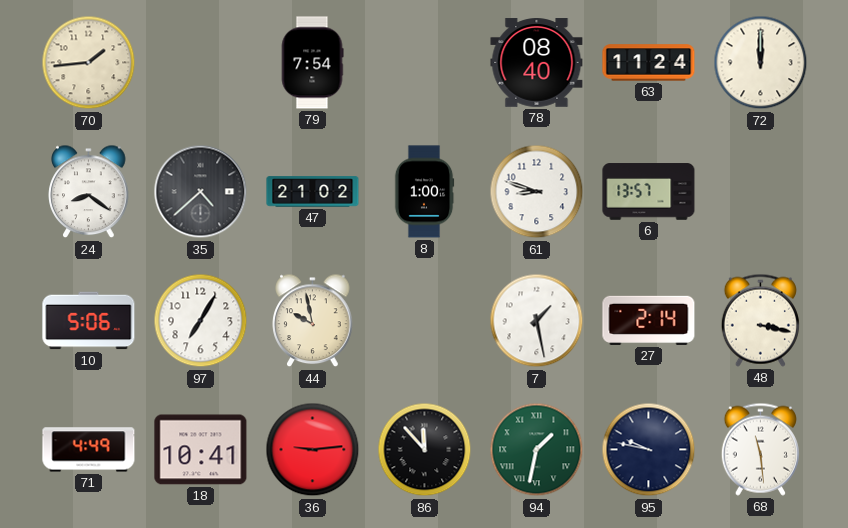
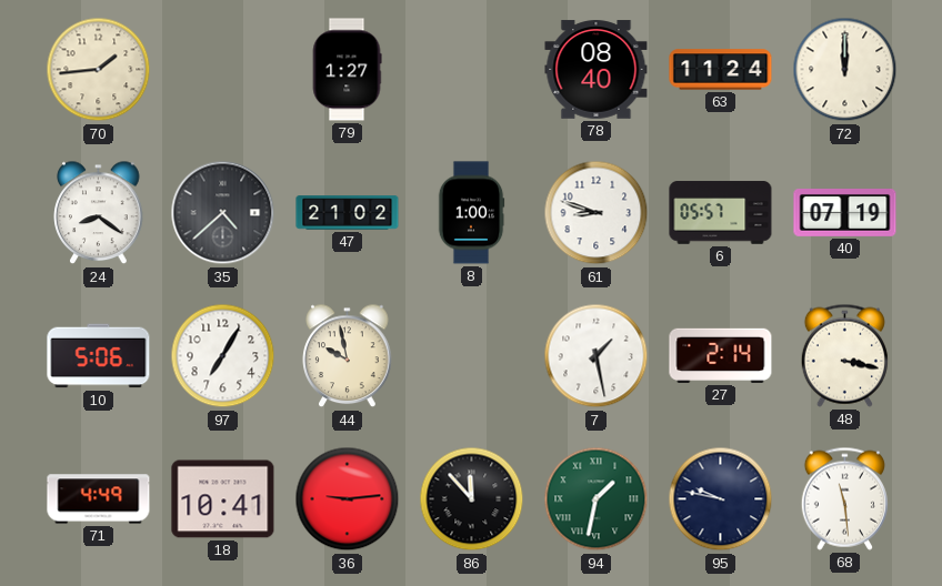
79: 7:54 -> 1:27 (347, 70)
6: 13:57 -> 05:57 (721, 213)
40: none -> 07:19 (845, 213)
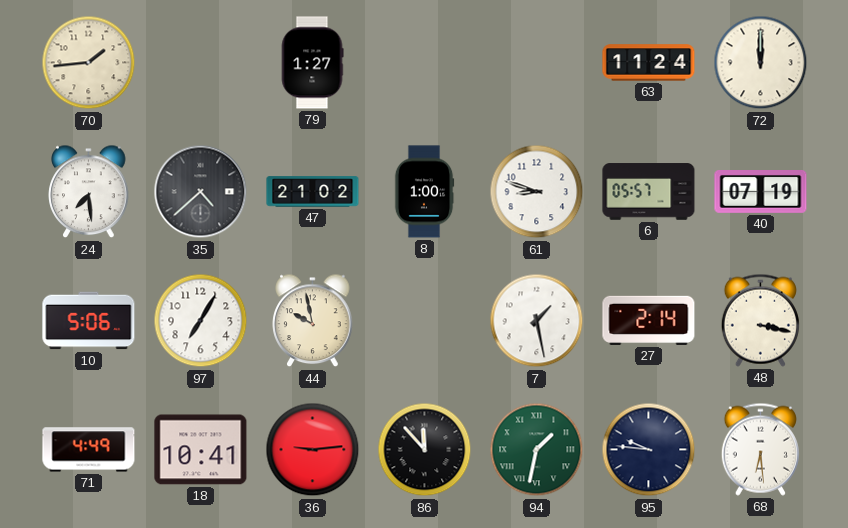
78: 08:40 -> none (597, 70)
24: 8:21 -> 7:29 (89, 192)
95: 9:47 -> 9:46 (649, 450)
68: 11:29 -> 6:29 (760, 449)
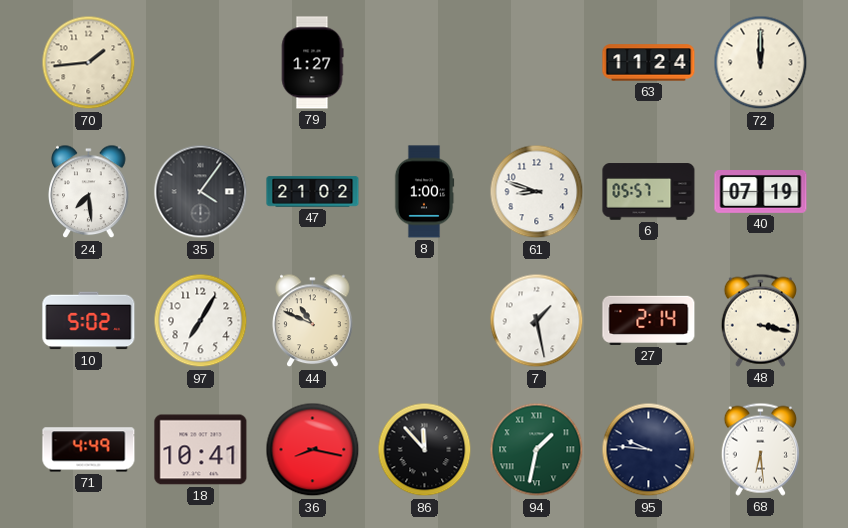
35: 4:38 -> 4:06 (201, 192)
10: 5:06 -> 5:02 (89, 321)
44: 9:58 -> 10:49 (313, 321)
36: 9:14 -> 8:17 (313, 450)
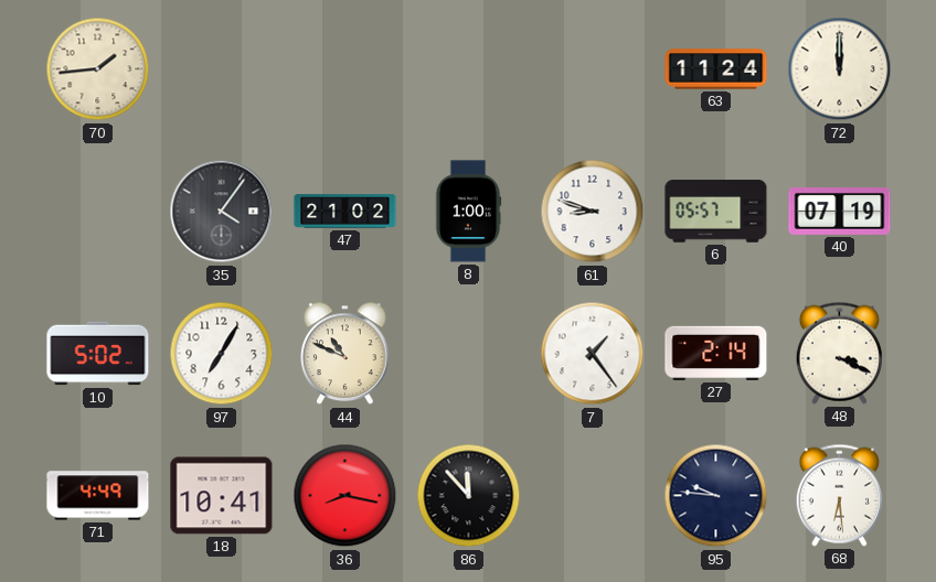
79: 1:27 -> none (312, 63)
24: 7:29 -> none (89, 192)
7: 1:28 -> 1:24 (593, 354)
48: 3:17 -> 3:19 (839, 353)
94: 1:32 -> none (537, 450)
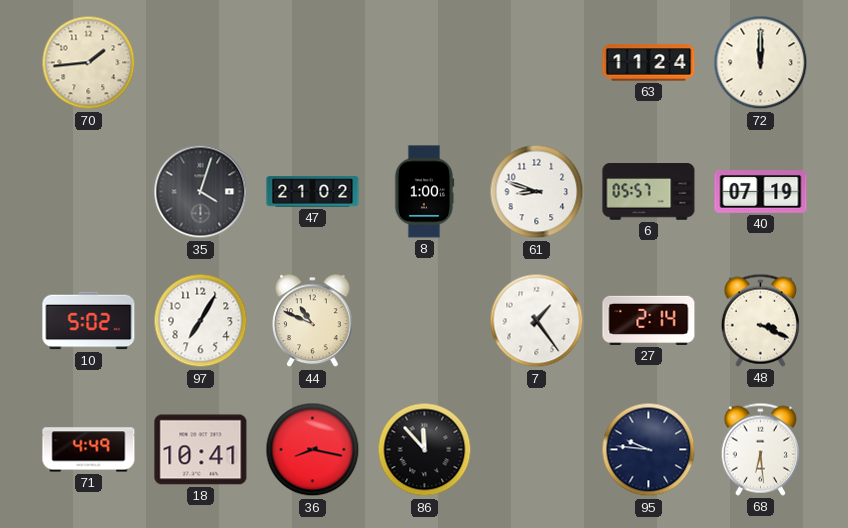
35: 4:06 -> 4:03 (201, 192)
